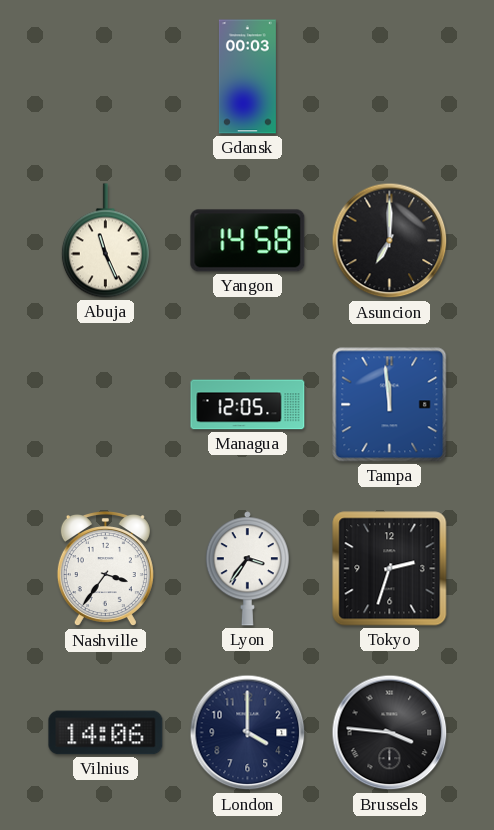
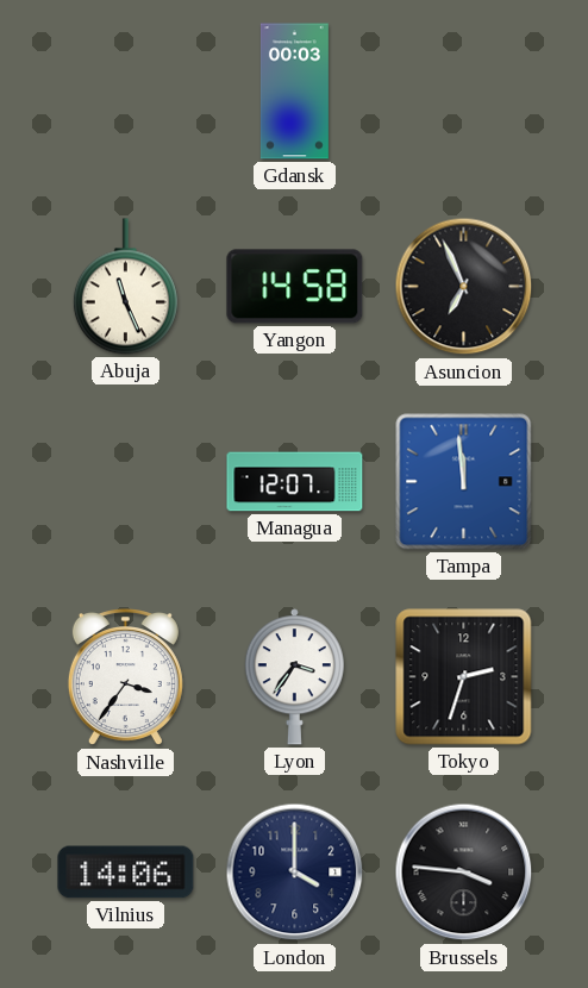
Asuncion: 7:00 -> 6:56 (464, 287)
Managua: 12:05 -> 12:07 (295, 482)
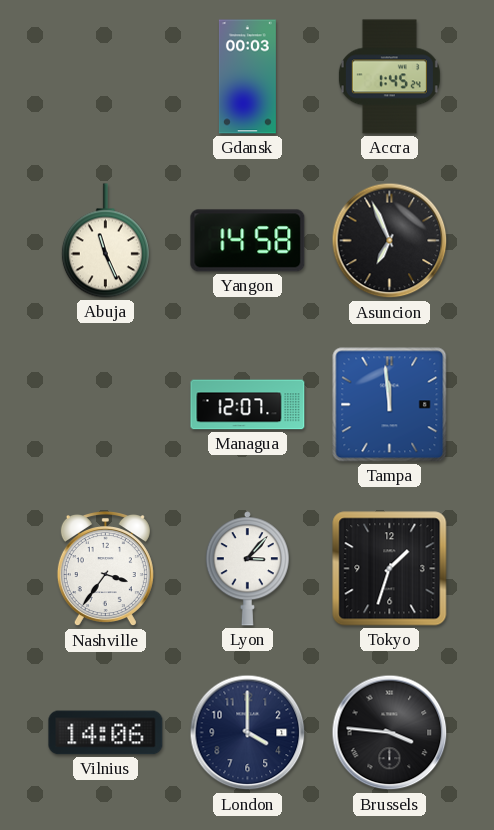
Accra: none -> 1:45 (389, 77)
Lyon: 3:36 -> 3:07 (247, 569)
Tokyo: 2:33 -> 1:33 (390, 569)
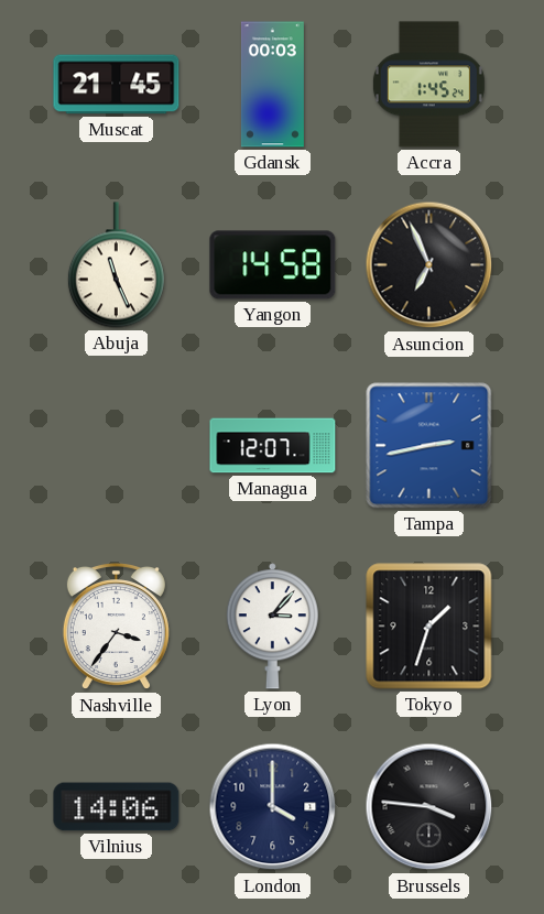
Muscat: none -> 21:45 (117, 85)
Tampa: 11:59 -> 2:43 (429, 446)
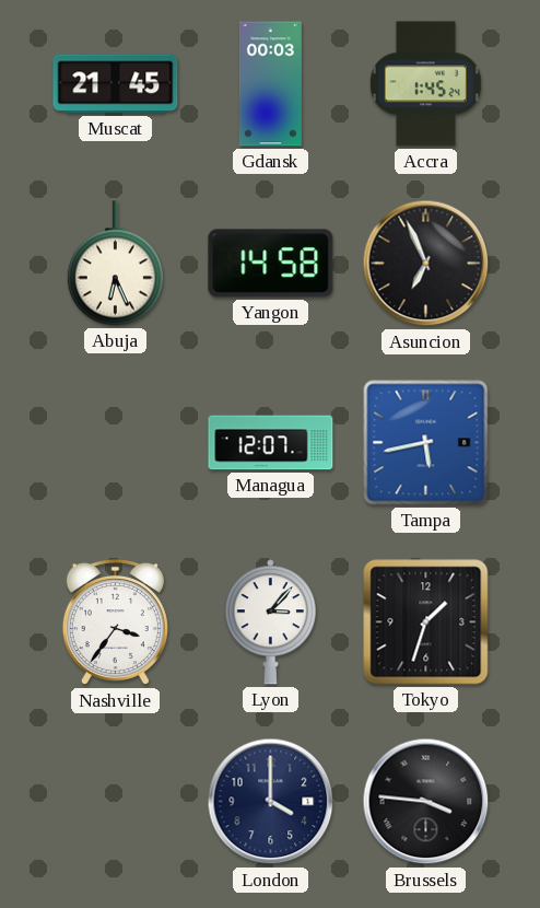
Abuja: 11:26 -> 6:26 (115, 264)
Tampa: 2:43 -> 5:43 (426, 443)
Vilnius: 14:06 -> none (117, 807)
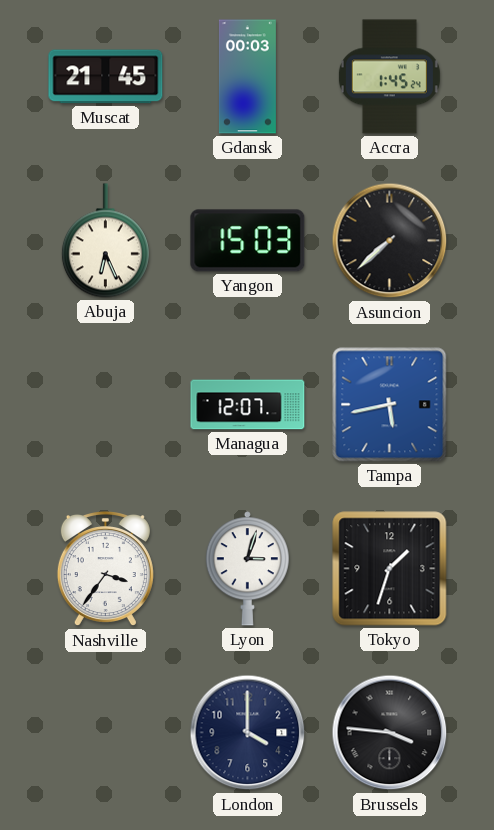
Yangon: 14:58 -> 15:03 (248, 241)
Asuncion: 6:56 -> 7:38 (390, 241)
Lyon: 3:07 -> 3:03 (247, 569)
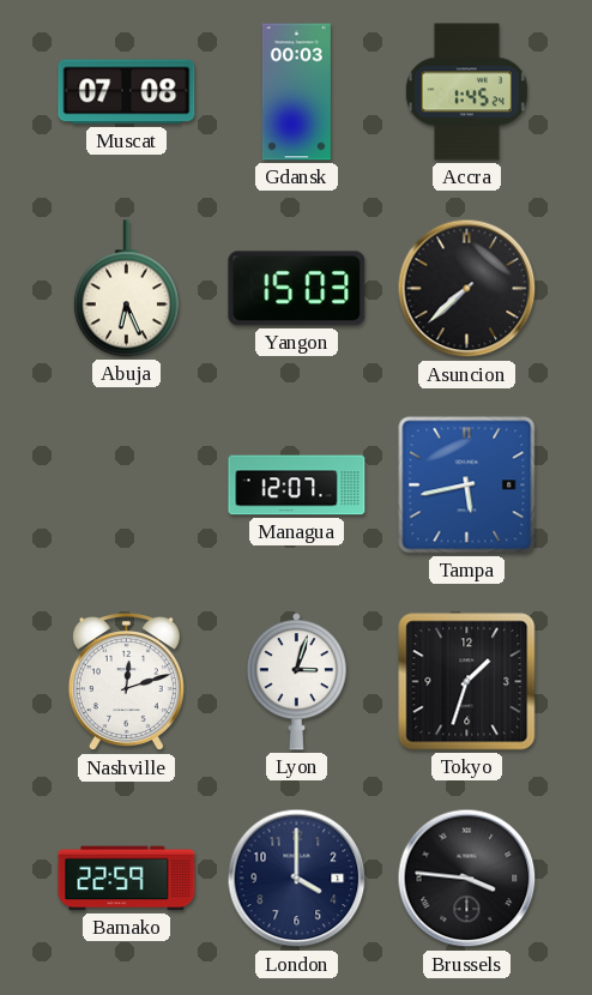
Muscat: 21:45 -> 07:08 (127, 92)
Nashville: 3:36 -> 12:12 (126, 683)
Bamako: none -> 22:59 (127, 879)
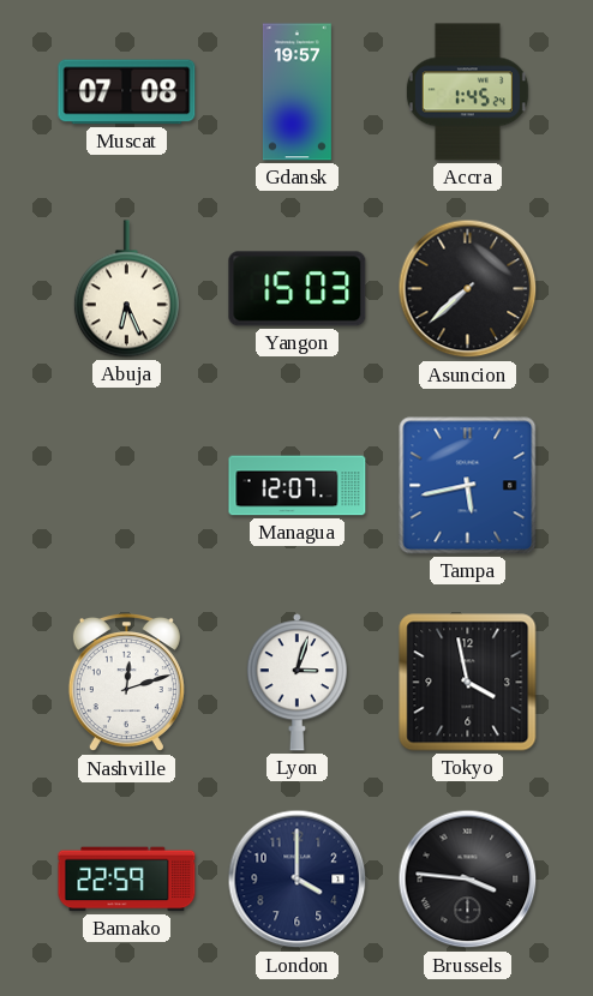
Gdansk: 00:03 -> 19:57 (296, 92)
Tokyo: 1:33 -> 3:58 (468, 683)
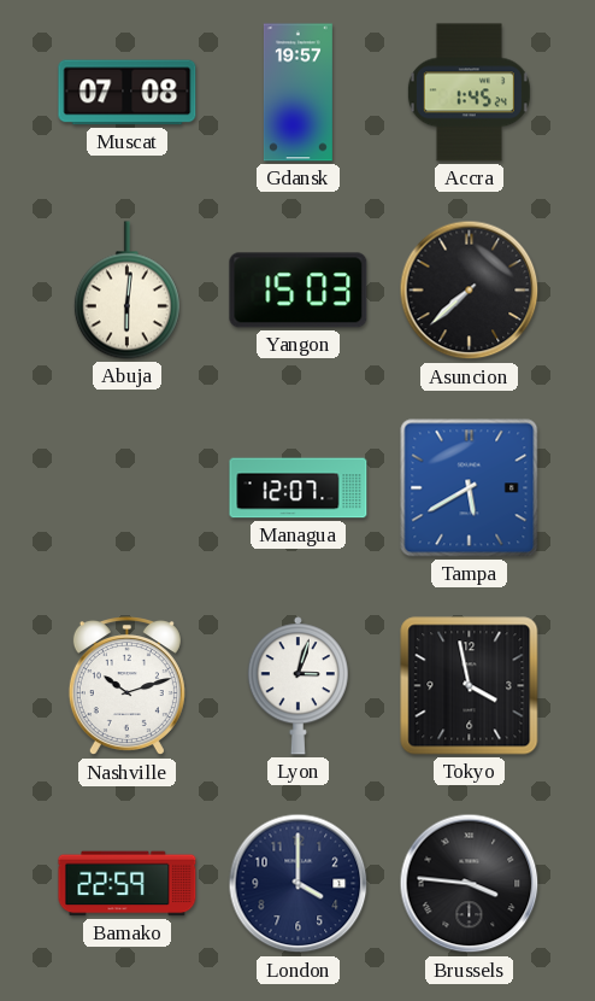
Abuja: 6:26 -> 6:01 (126, 291)
Tampa: 5:43 -> 5:40 (470, 488)
Nashville: 12:12 -> 10:12 (126, 687)
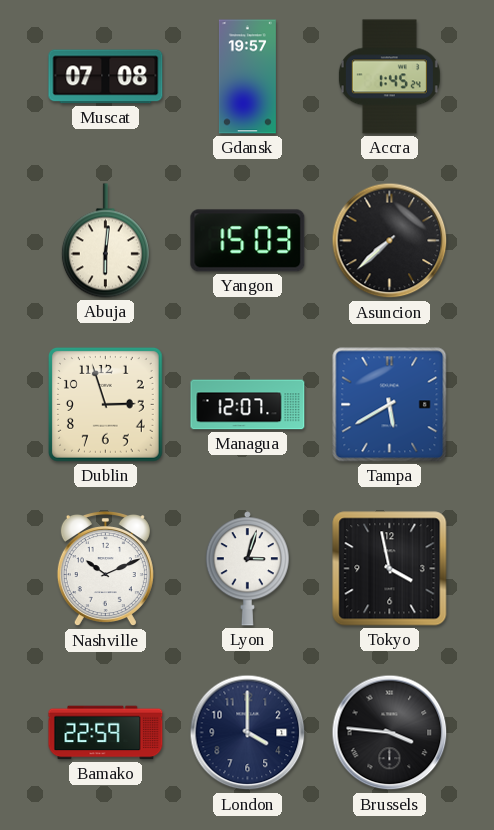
Dublin: none -> 2:57 (106, 405)
Nashville: 10:12 -> 10:11 (105, 570)
